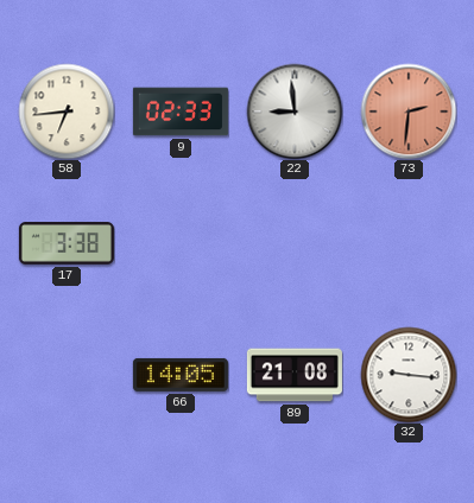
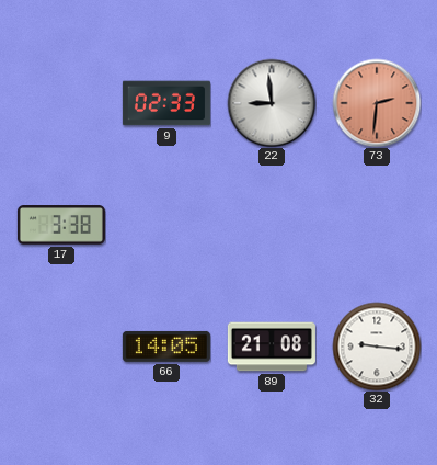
58: 6:44 -> none (67, 112)
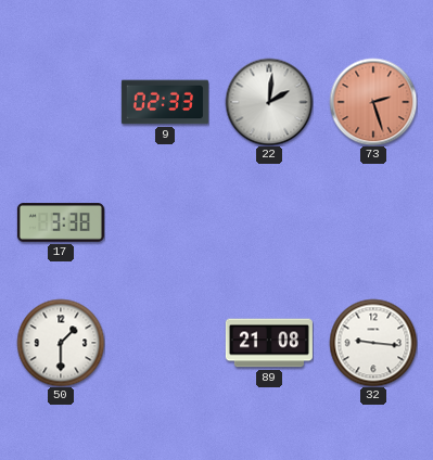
22: 8:59 -> 2:01 (269, 102)
73: 2:31 -> 2:27 (373, 102)
50: none -> 1:30 (61, 343)
66: 14:05 -> none (166, 347)
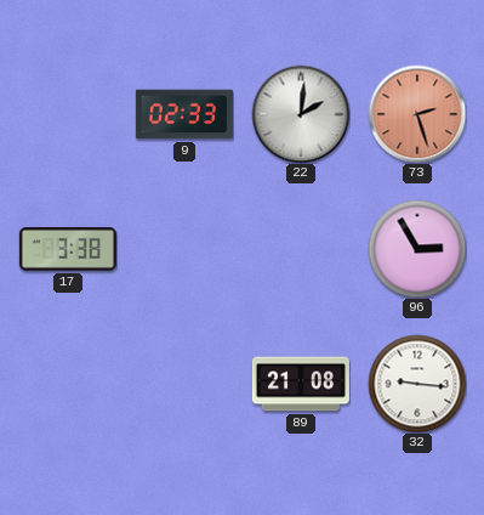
96: none -> 2:55 (417, 249)
50: 1:30 -> none (61, 343)
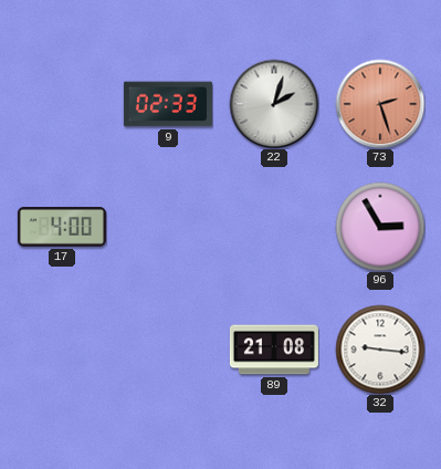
22: 2:01 -> 2:03 (274, 104)
17: 3:38 -> 4:00 (62, 227)
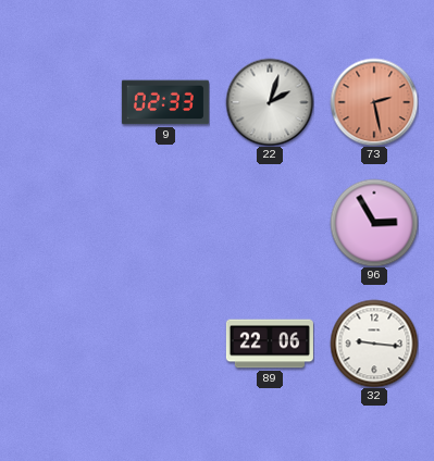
73: 2:27 -> 2:28 (374, 102)
17: 4:00 -> none (62, 227)
89: 21:08 -> 22:06 (270, 344)
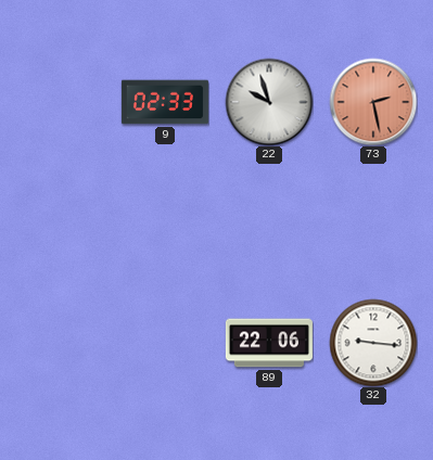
22: 2:03 -> 9:57 (269, 102)
96: 2:55 -> none (374, 223)
